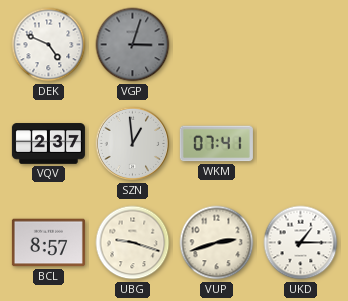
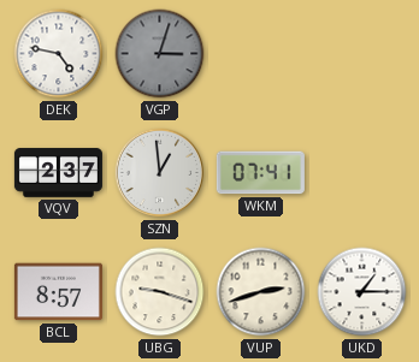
DEK: 4:49 -> 4:47 (59, 54)
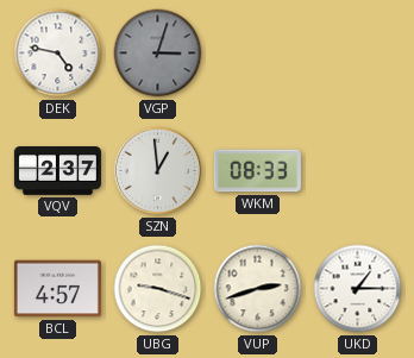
WKM: 07:41 -> 08:33 (257, 171)
BCL: 8:57 -> 4:57 (57, 289)
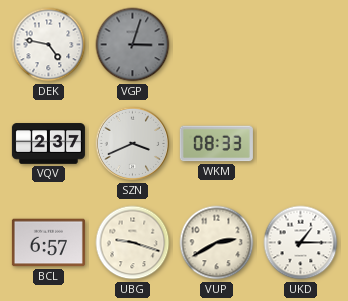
SZN: 12:59 -> 3:41 (133, 144)
BCL: 4:57 -> 6:57 (48, 243)
VUP: 2:42 -> 2:40 (217, 243)
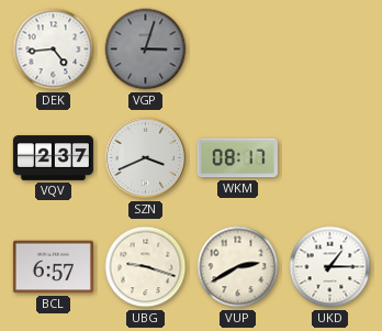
DEK: 4:47 -> 4:44 (54, 49)
WKM: 08:33 -> 08:17 (237, 158)
